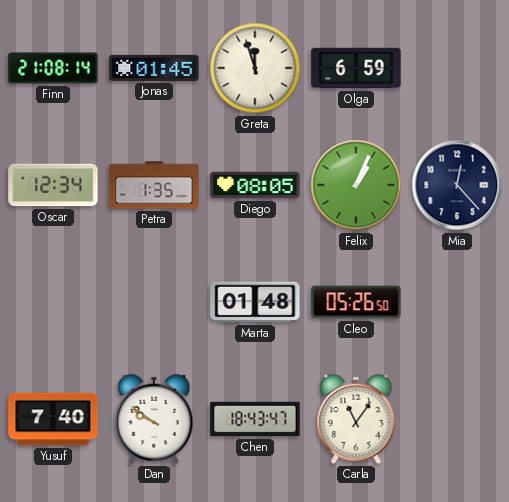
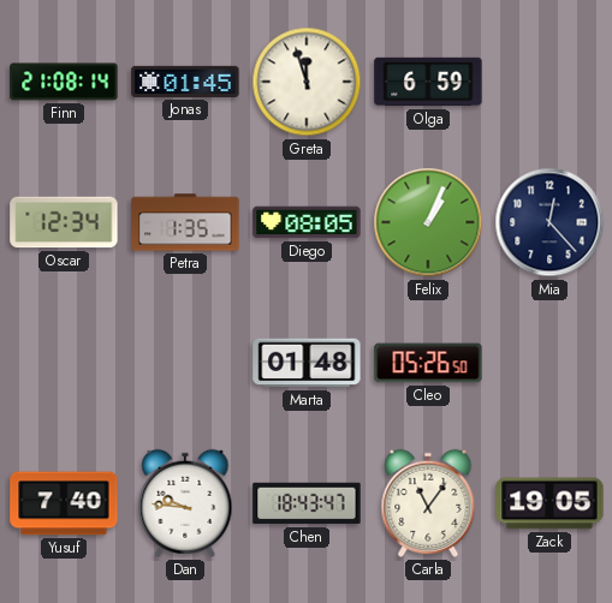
Dan: 9:51 -> 9:46 (185, 503)
Zack: none -> 19:05 (549, 503)
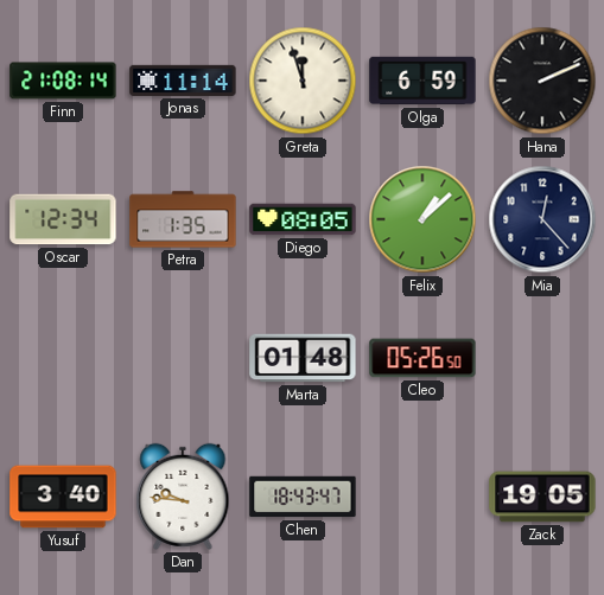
Jonas: 01:45 -> 11:14 (183, 81)
Hana: none -> 2:11 (542, 81)
Felix: 1:04 -> 1:08 (422, 219)
Yusuf: 7:40 -> 3:40 (63, 497)
Carla: 11:06 -> none (428, 503)
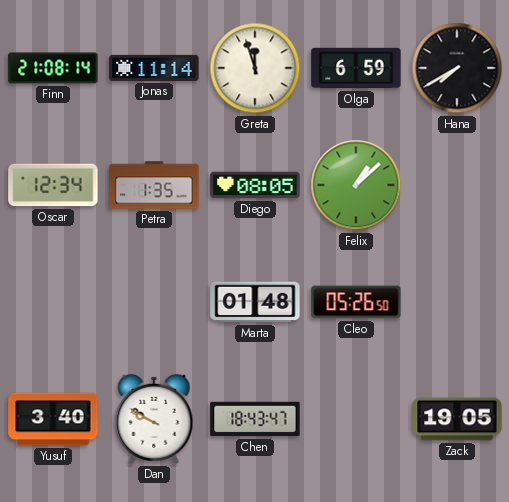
Hana: 2:11 -> 7:40 (457, 68)
Mia: 12:23 -> none (542, 219)
Dan: 9:46 -> 9:50 (154, 419)
